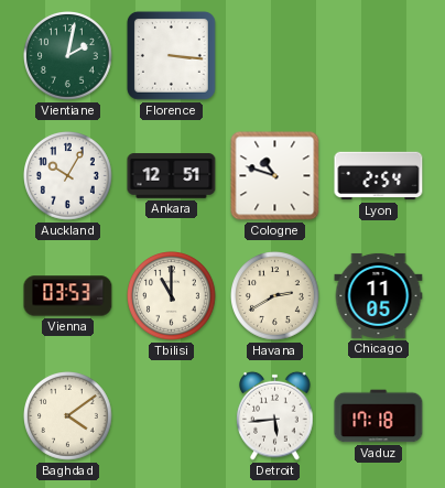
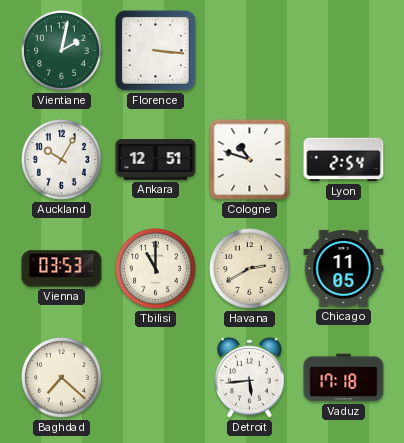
Baghdad: 4:09 -> 7:22 (62, 378)
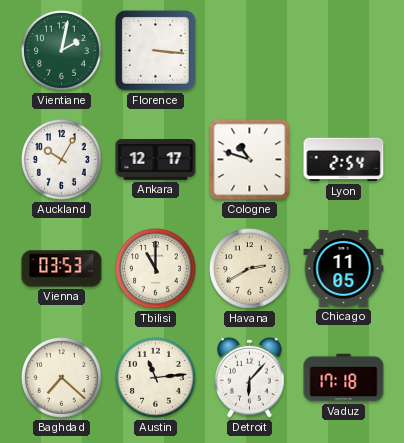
Ankara: 12:51 -> 12:17 (156, 160)
Austin: none -> 11:14 (156, 378)
Detroit: 5:44 -> 6:07 (250, 377)
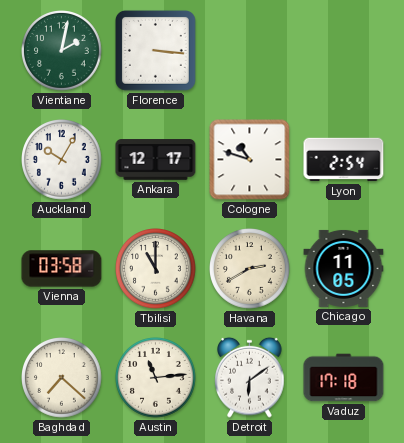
Vienna: 03:53 -> 03:58 (62, 269)
Detroit: 6:07 -> 6:09 (250, 377)
